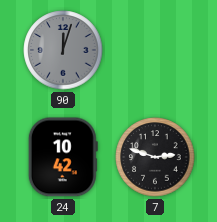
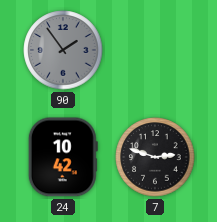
90: 12:03 -> 1:54 (63, 50)
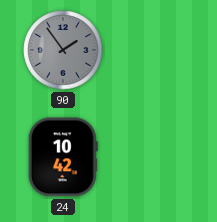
7: 2:48 -> none (155, 157)
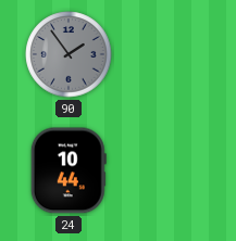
24: 10:42 -> 10:44 (69, 170)
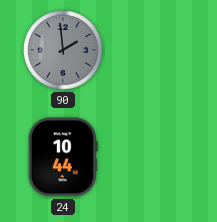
90: 1:54 -> 1:59 (63, 50)
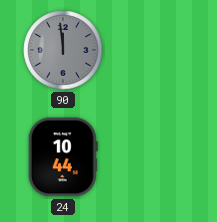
90: 1:59 -> 11:59 (63, 50)
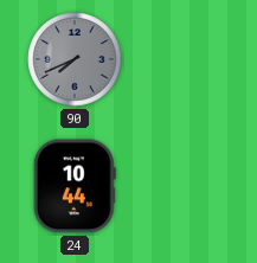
90: 11:59 -> 7:41 (75, 59)
